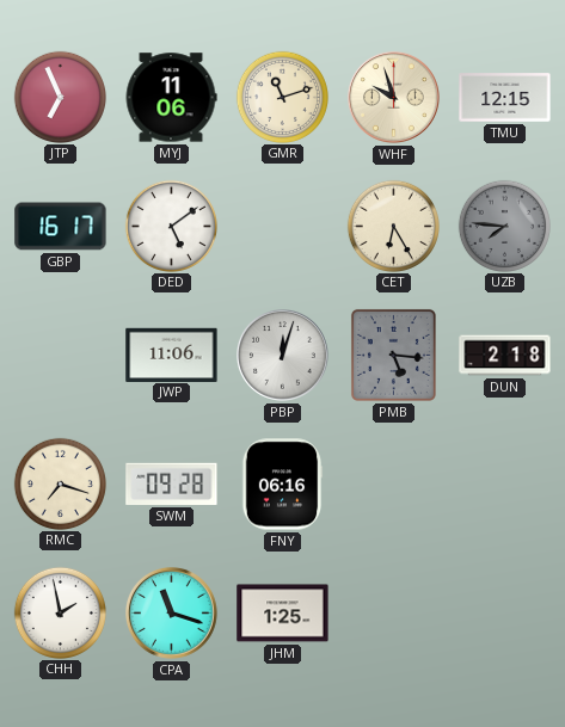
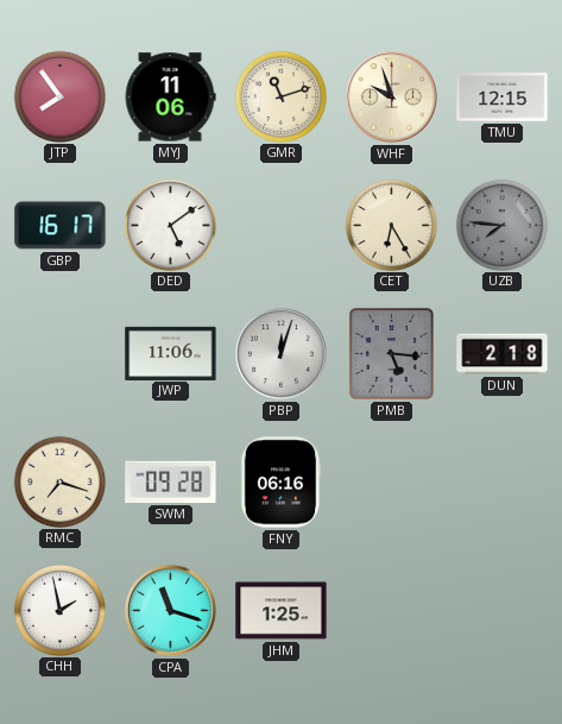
JTP: 6:56 -> 7:54 (59, 96)
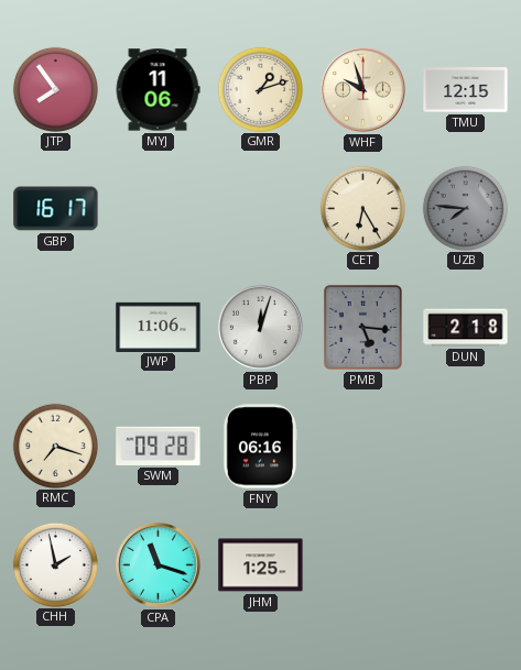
GMR: 11:12 -> 1:12 (260, 89)
DED: 5:09 -> none (170, 225)
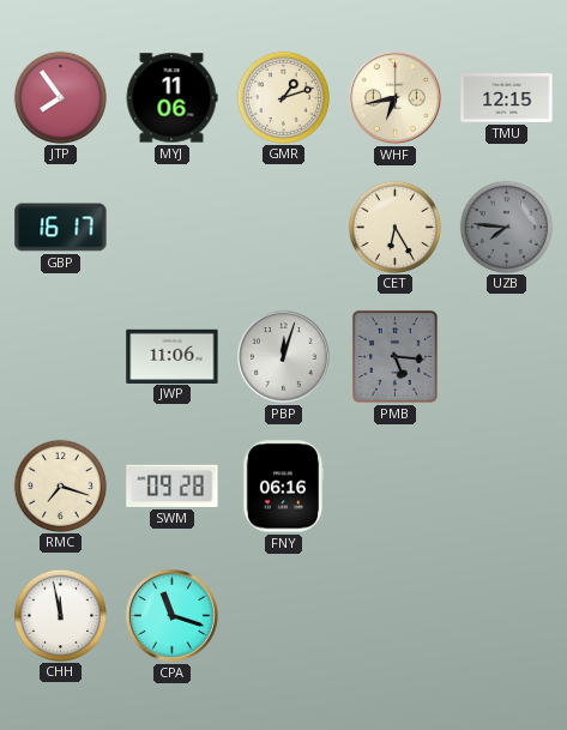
WHF: 9:57 -> 6:43 (396, 98)
DUN: 2:18 -> none (466, 328)
CHH: 1:58 -> 11:58 (60, 615)
JHM: 1:25 -> none (261, 565)
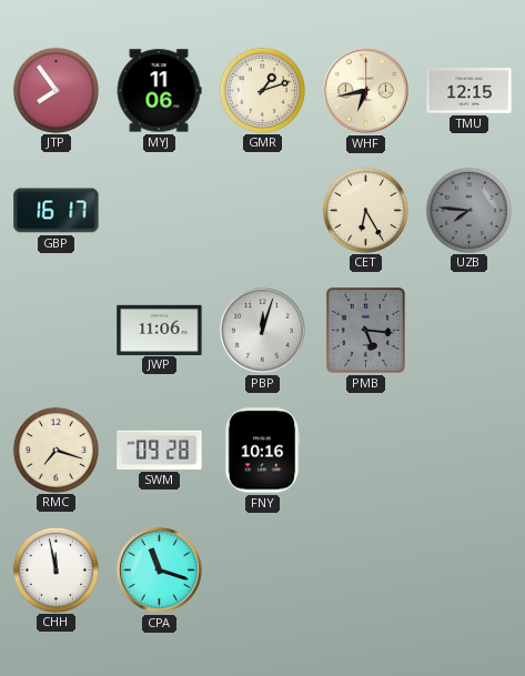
FNY: 06:16 -> 10:16 (262, 451)
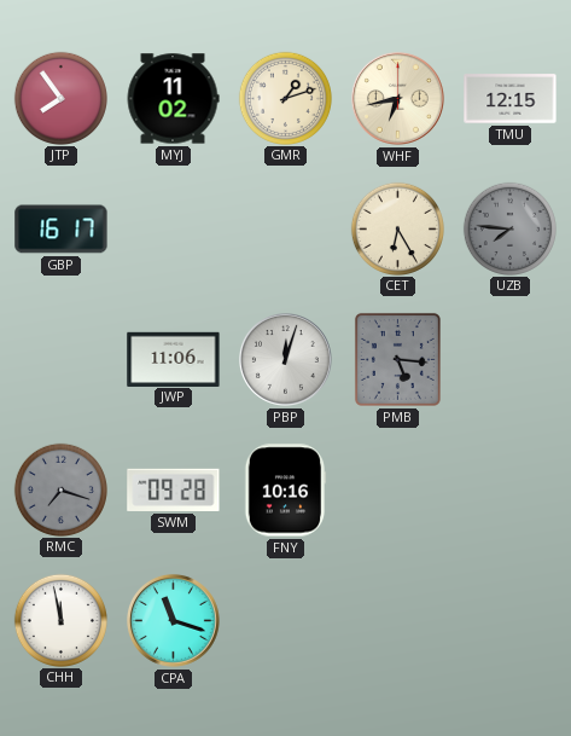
MYJ: 11:06 -> 11:02 (173, 99)
RMC dial: cream -> grey (60, 489)
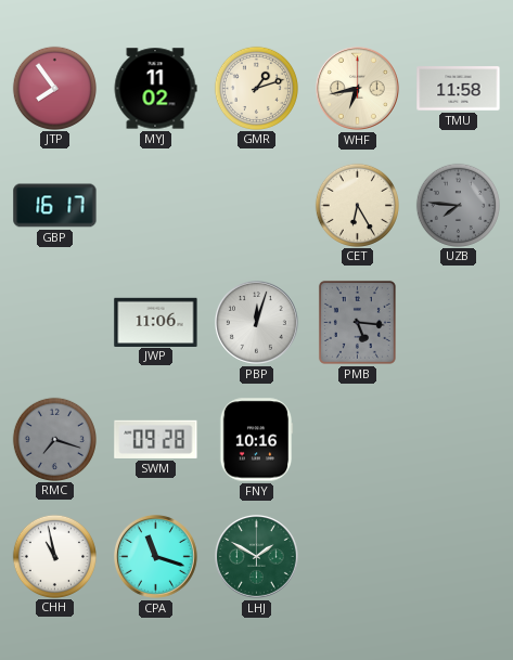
TMU: 12:15 -> 11:58 (459, 89)
CHH: 11:58 -> 10:58 (54, 556)
LHJ: none -> 1:50 (257, 557)
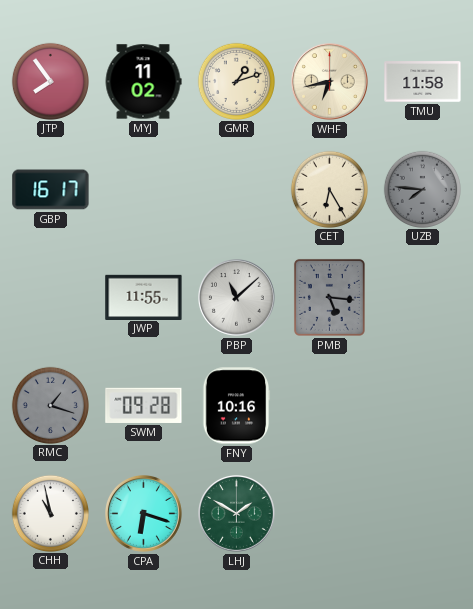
JWP: 11:06 -> 11:55 (144, 297)
PBP: 12:03 -> 11:08 (237, 298)
RMC: 7:18 -> 1:18 (50, 405)
CPA: 11:18 -> 6:18 (144, 514)
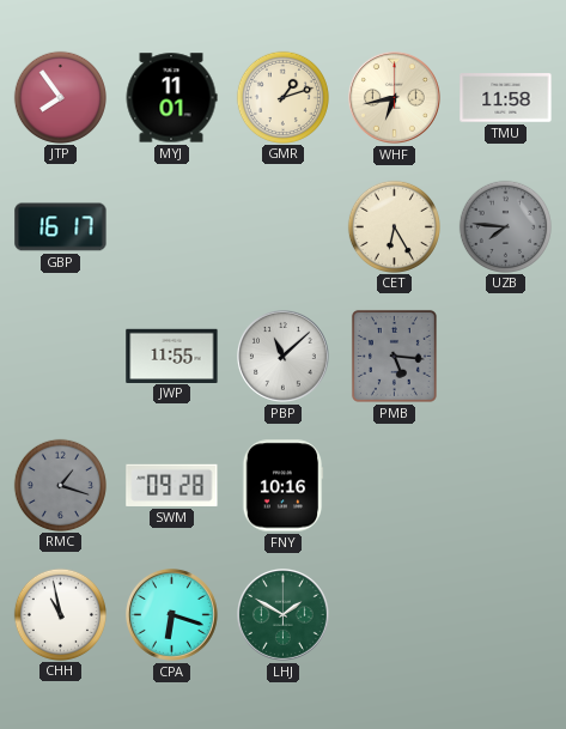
MYJ: 11:02 -> 11:01 (171, 98)
